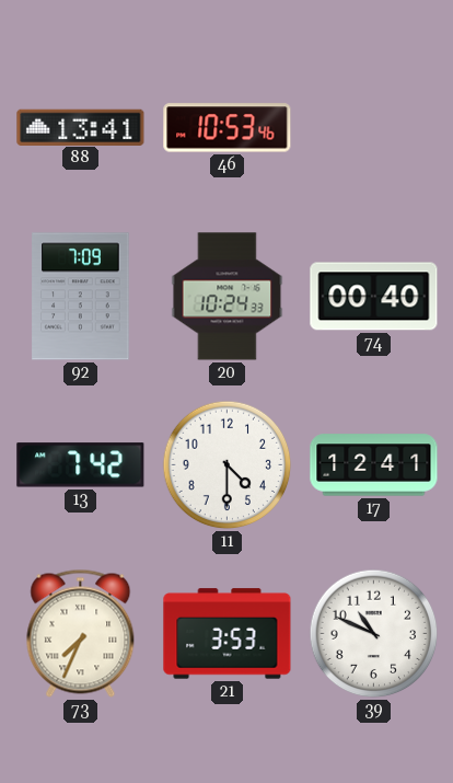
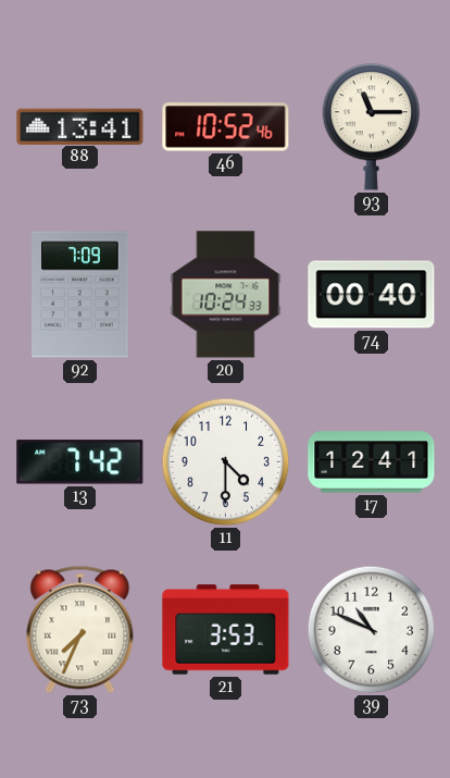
46: 10:53 -> 10:52 (226, 127)
93: none -> 11:15 (372, 127)
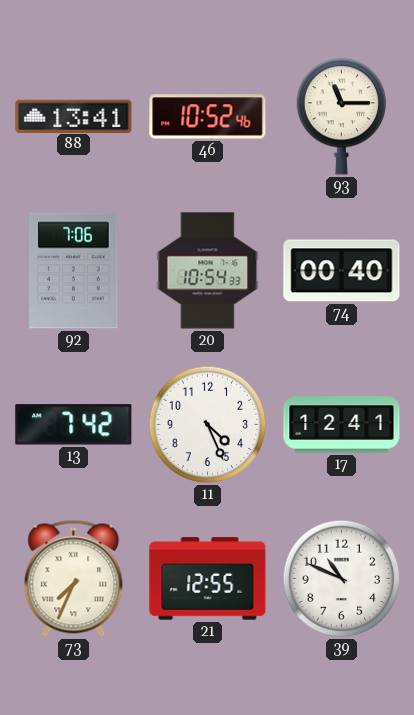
92: 7:09 -> 7:06 (74, 271)
20: 10:24 -> 10:54 (208, 271)
11: 4:30 -> 4:26 (208, 425)
21: 3:53 -> 12:55 (208, 579)
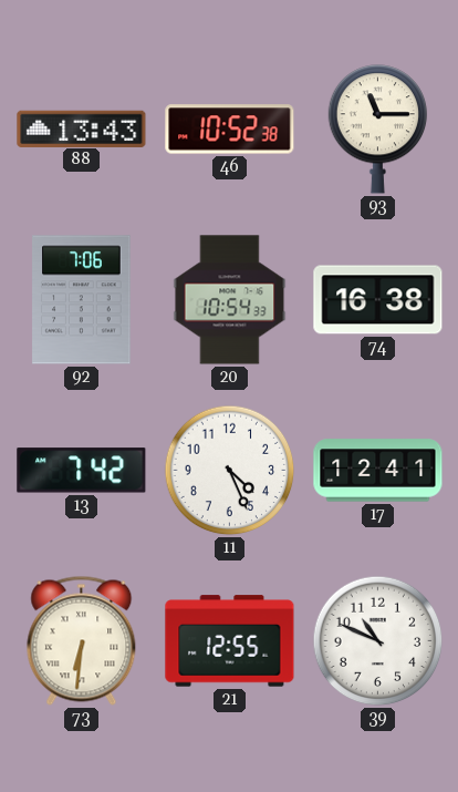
88: 13:41 -> 13:43 (82, 128)
46: 10:52:46 -> 10:52:38 (230, 130)
74: 00:40 -> 16:38 (378, 300)
73: 7:34 -> 6:31 (82, 640)
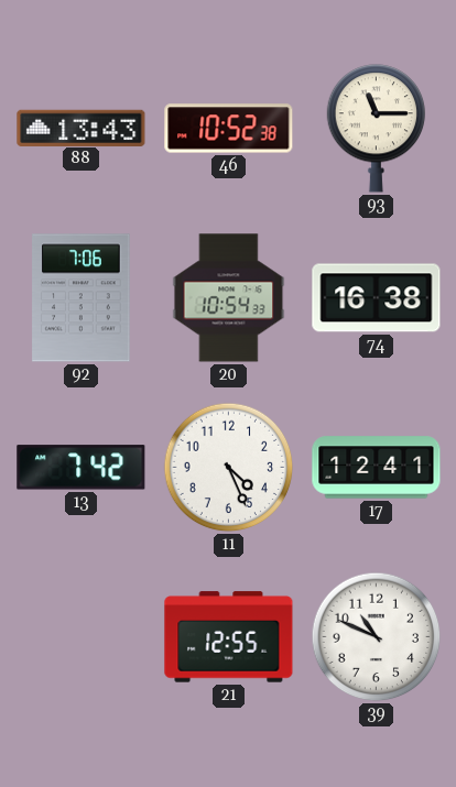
73: 6:31 -> none (82, 640)
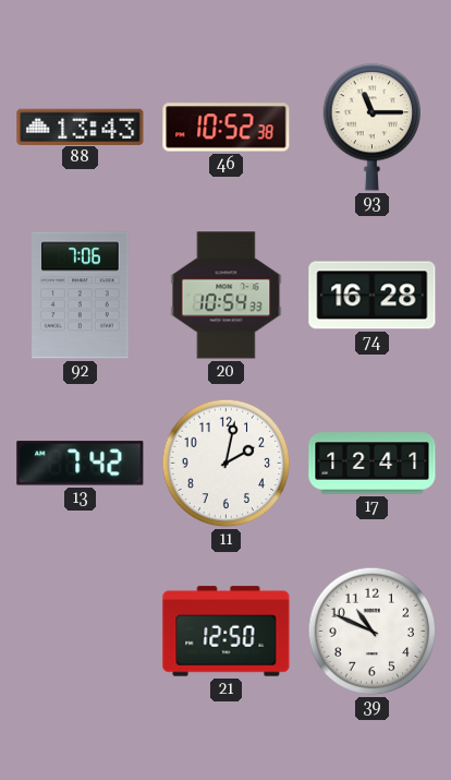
74: 16:38 -> 16:28 (373, 296)
11: 4:26 -> 2:02 (227, 464)
21: 12:55 -> 12:50 (227, 632)
